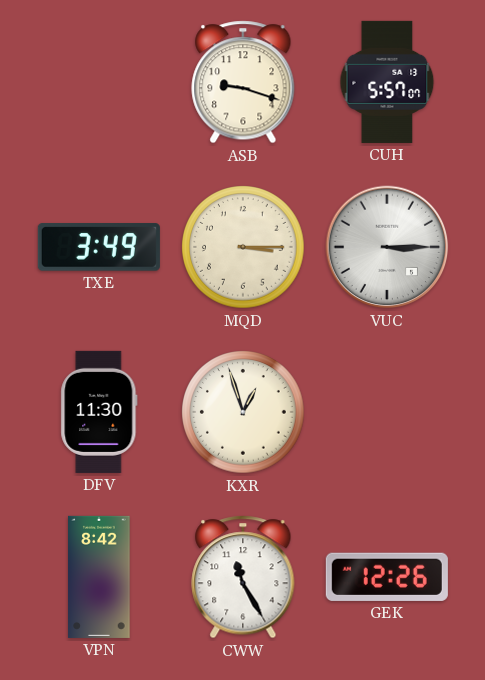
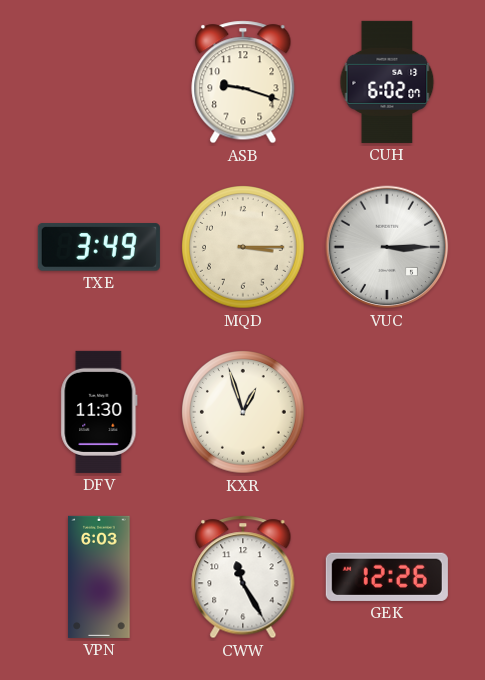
CUH: 5:57 -> 6:02 (387, 82)
VPN: 8:42 -> 6:03 (99, 577)
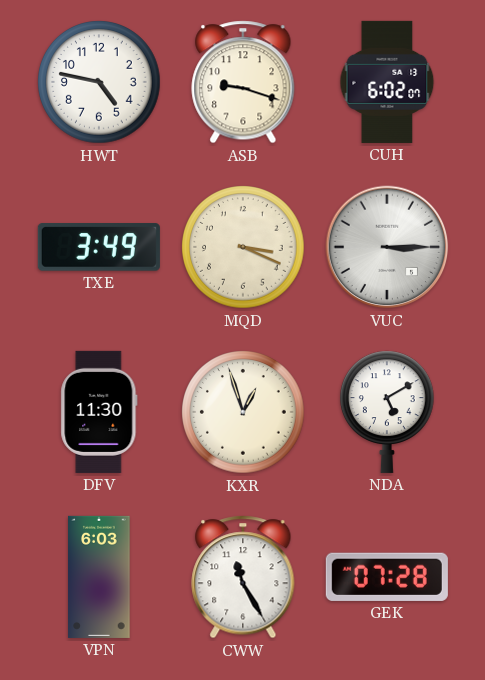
HWT: none -> 4:47 (99, 82)
MQD: 3:15 -> 3:19 (243, 247)
NDA: none -> 5:10 (388, 412)
GEK: 12:26 -> 07:28 (387, 577)
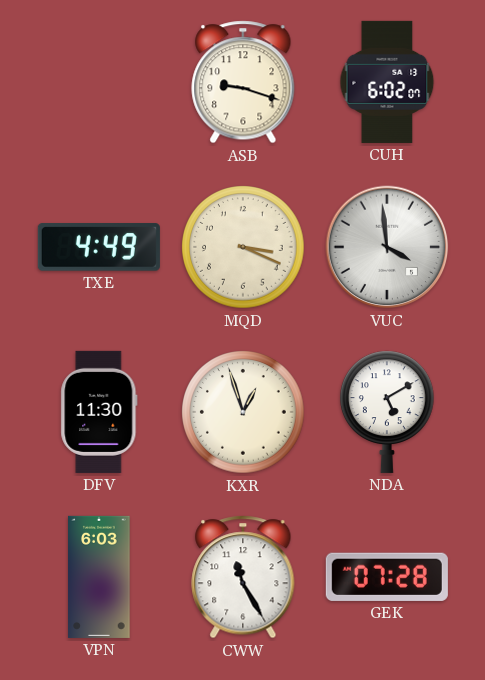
HWT: 4:47 -> none (99, 82)
TXE: 3:49 -> 4:49 (99, 247)
VUC: 3:15 -> 3:59 (387, 247)
